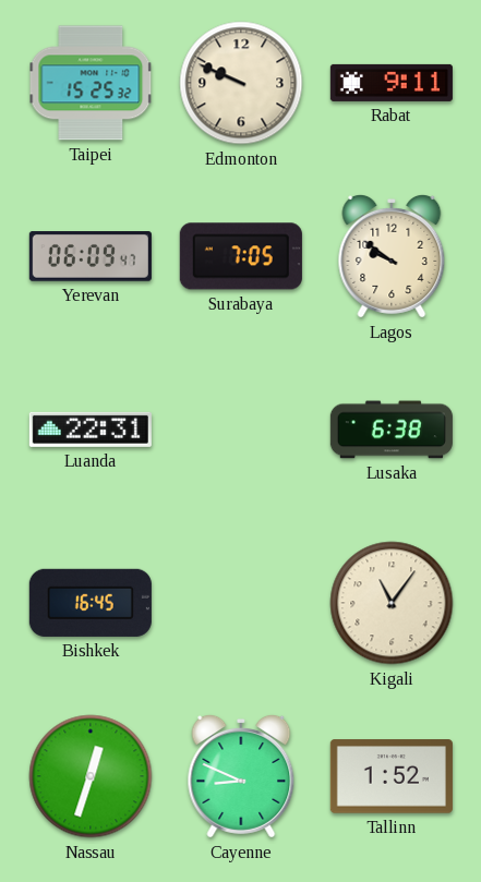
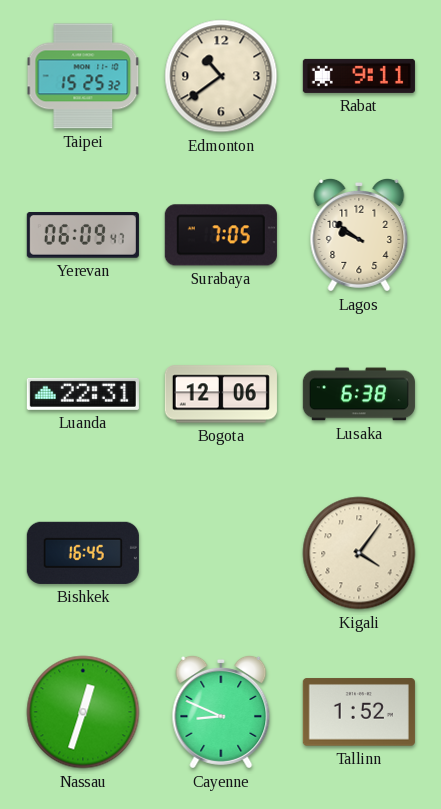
Edmonton: 9:49 -> 10:39 (221, 76)
Bogota: none -> 12:06 (221, 394)
Kigali: 11:06 -> 4:06 (359, 553)
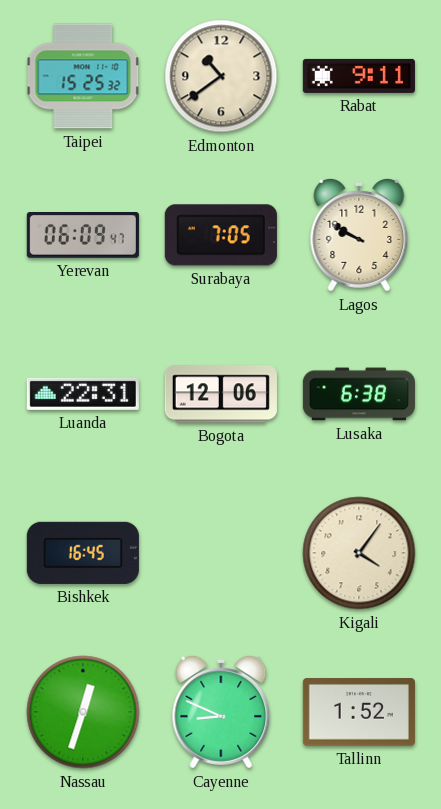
Lagos: 9:51 -> 9:50 (359, 235)
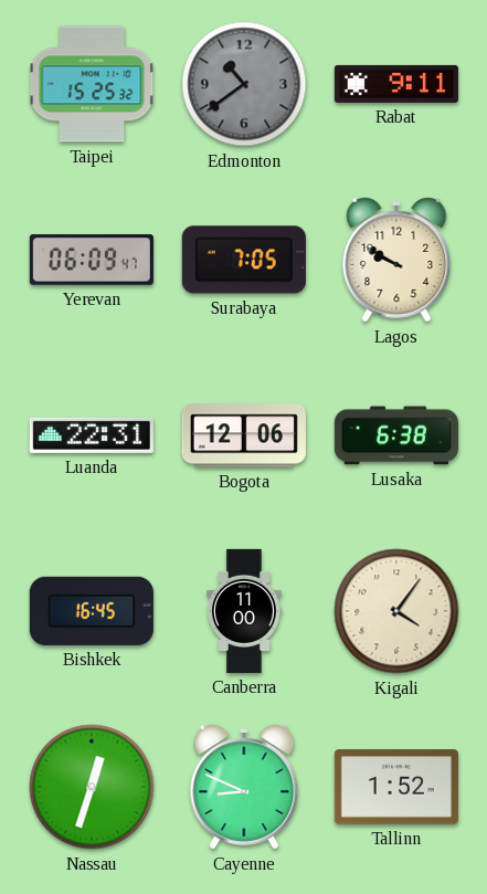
Edmonton dial: cream -> grey (244, 84)
Canberra: none -> 11:00 (245, 611)
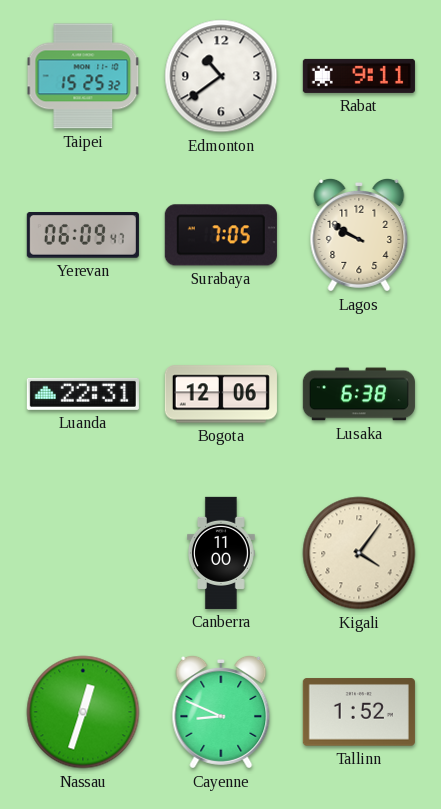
Edmonton dial: grey -> white (221, 76)
Bishkek: 16:45 -> none (92, 611)
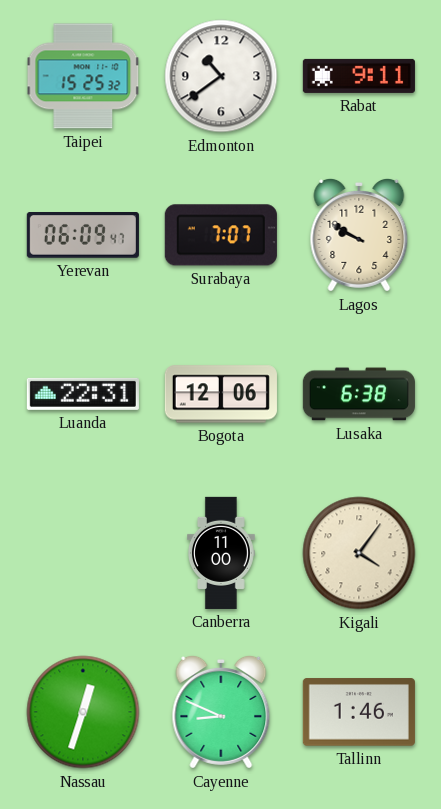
Surabaya: 7:05 -> 7:07 (221, 235)
Tallinn: 1:52 -> 1:46 (359, 712)
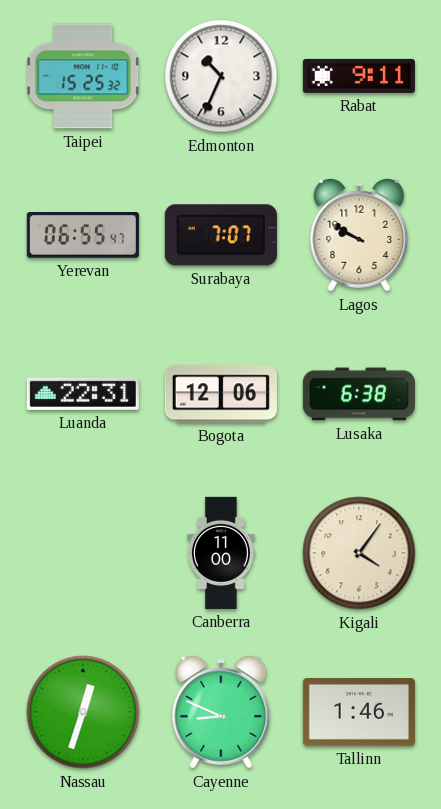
Edmonton: 10:39 -> 10:34 (221, 76)
Yerevan: 06:09 -> 06:55 (83, 236)
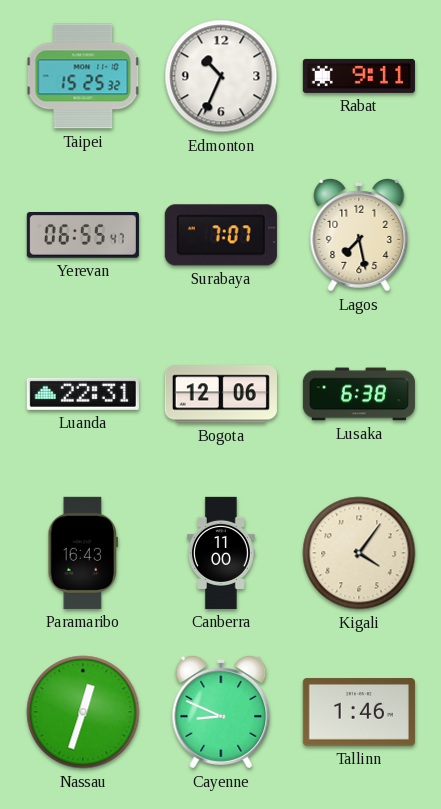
Lagos: 9:50 -> 7:28 (359, 235)
Paramaribo: none -> 16:43 (83, 553)
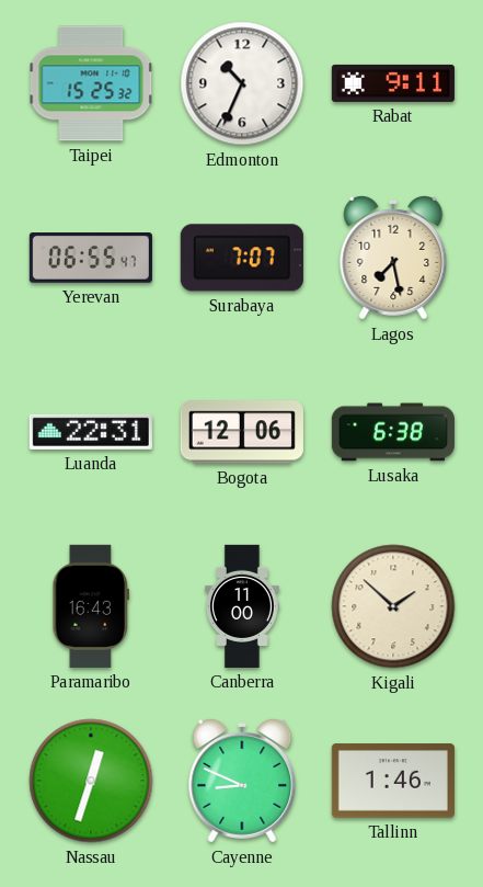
Kigali: 4:06 -> 1:52 (393, 606)
